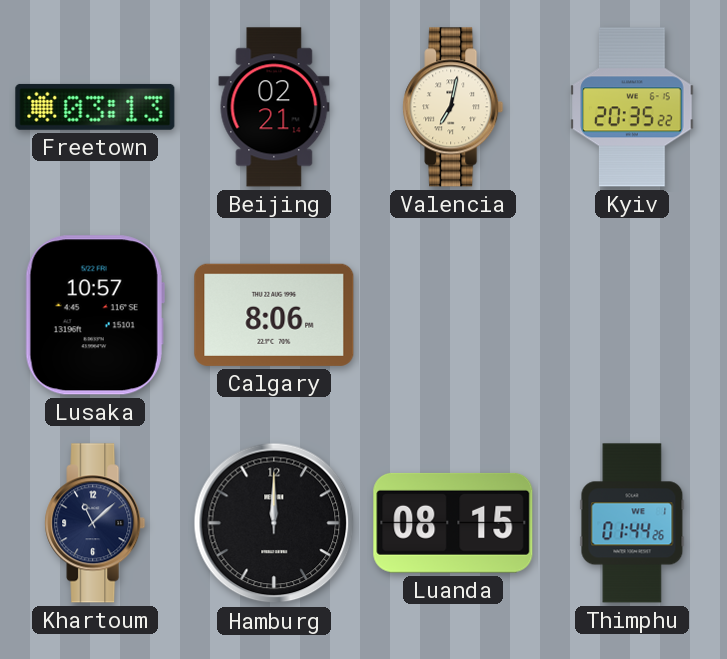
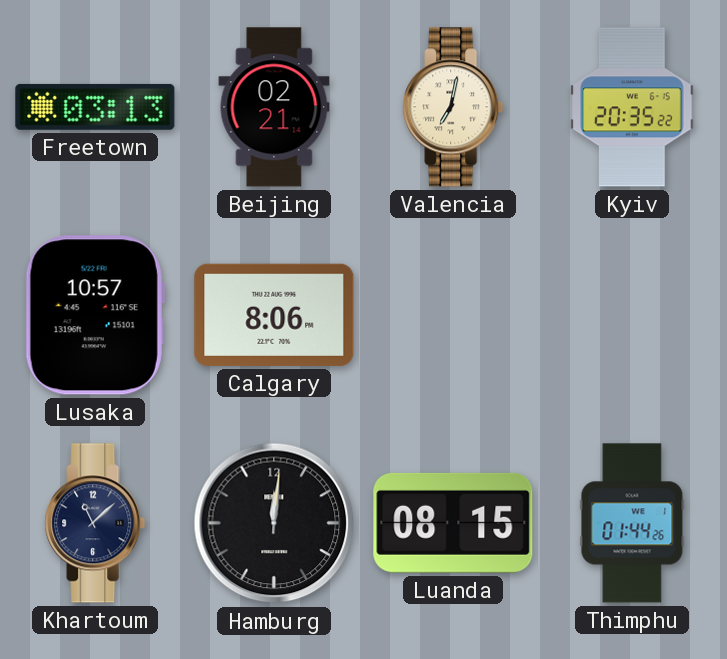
Hamburg: 12:00 -> 12:01 (274, 523)
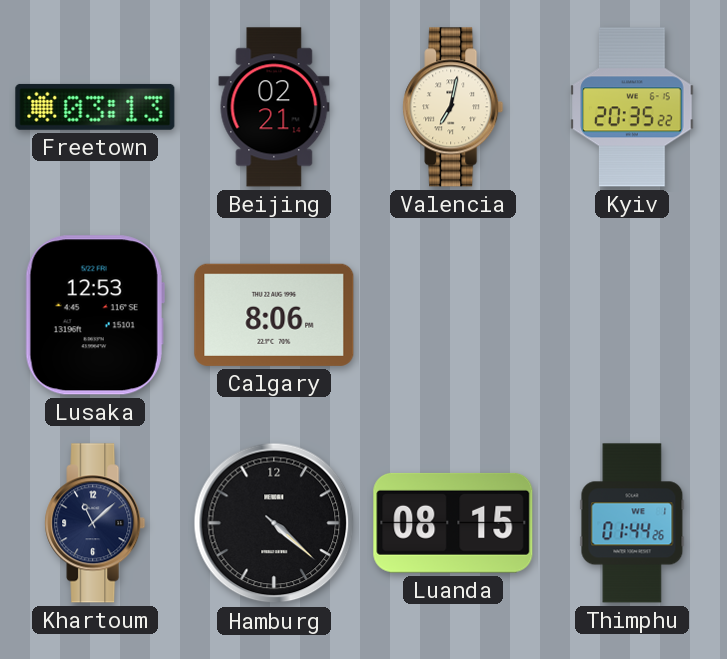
Lusaka: 10:57 -> 12:53 (95, 315)
Hamburg: 12:01 -> 4:22 (274, 523)
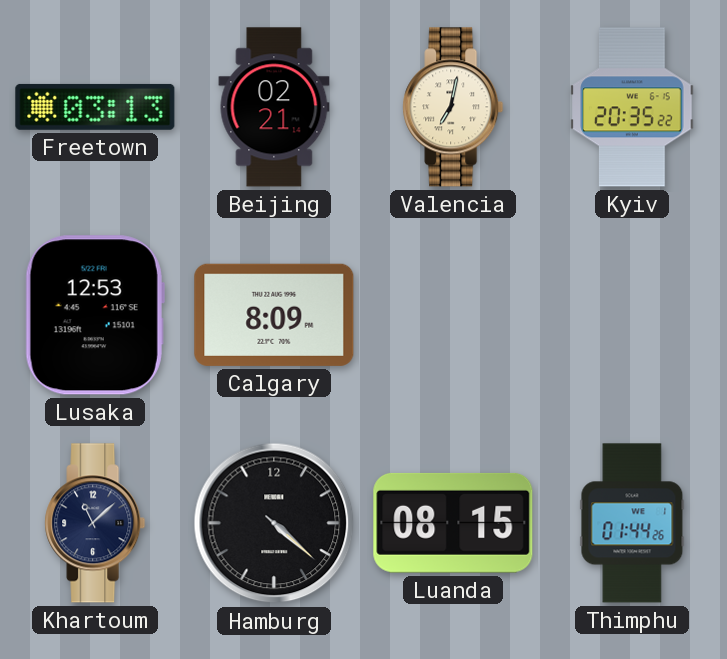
Calgary: 8:06 -> 8:09 (274, 315)
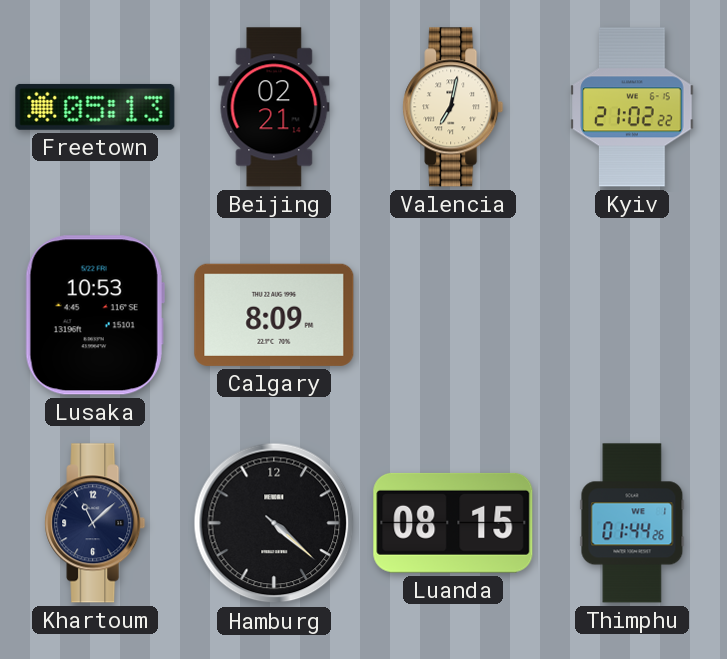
Freetown: 03:13 -> 05:13 (95, 107)
Kyiv: 20:35 -> 21:02 (632, 107)
Lusaka: 12:53 -> 10:53 (95, 315)
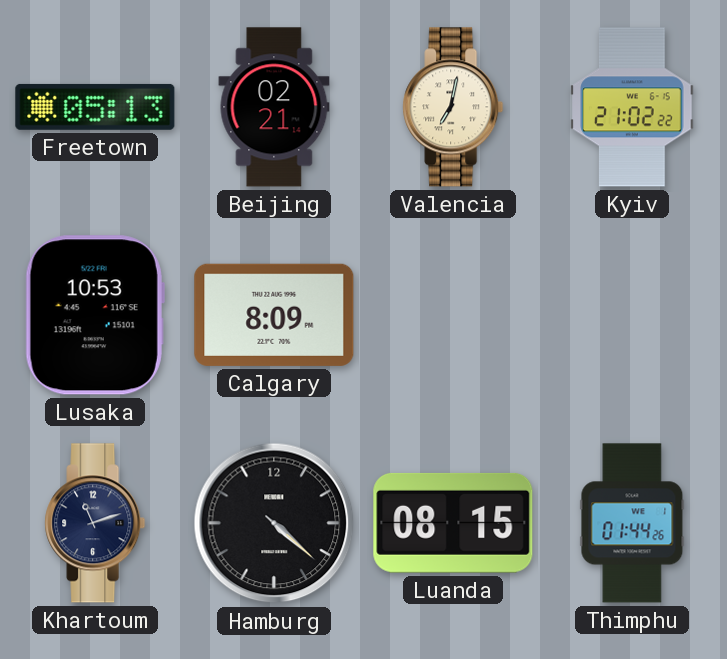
Khartoum: 11:08 -> 11:12 (95, 523)
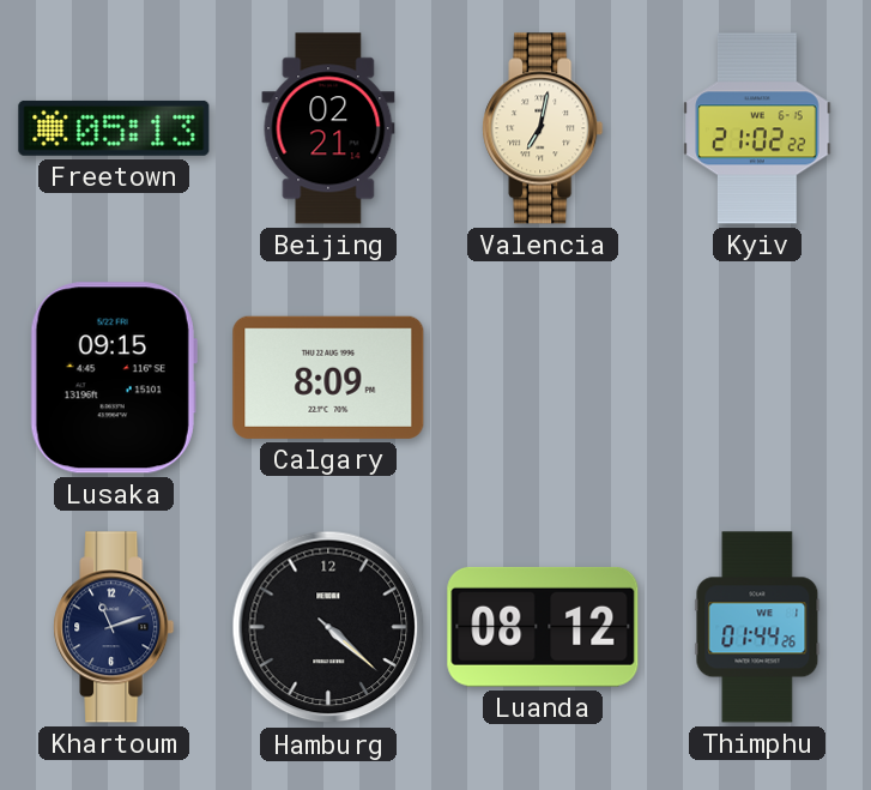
Lusaka: 10:53 -> 09:15 (114, 378)
Luanda: 08:15 -> 08:12 (543, 627)
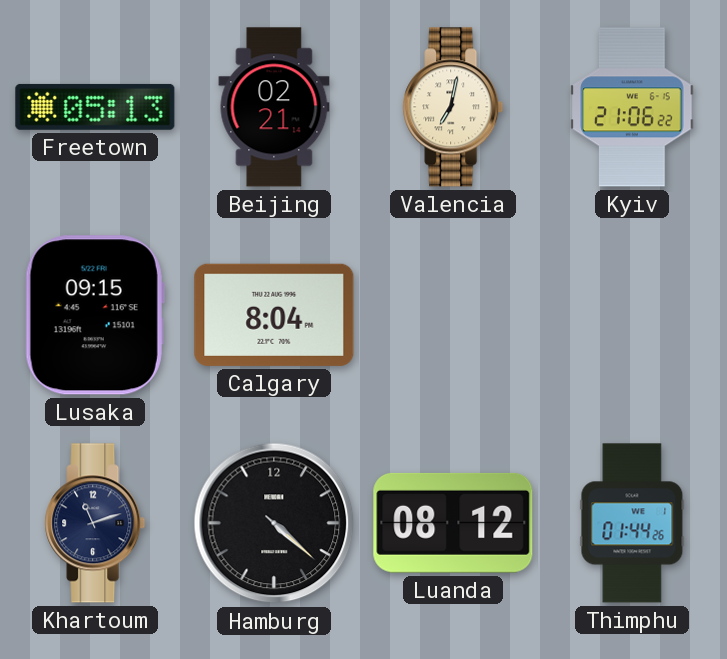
Kyiv: 21:02 -> 21:06 (632, 107)
Calgary: 8:09 -> 8:04 (274, 315)
